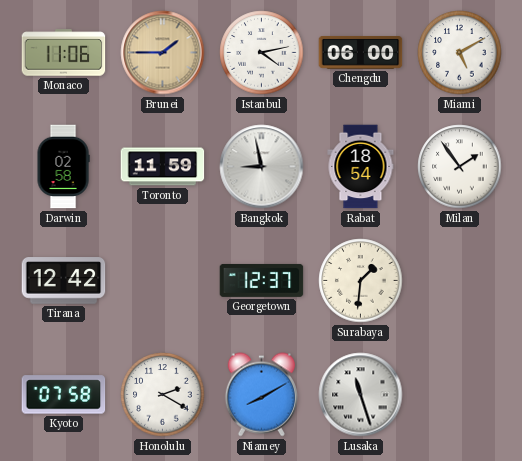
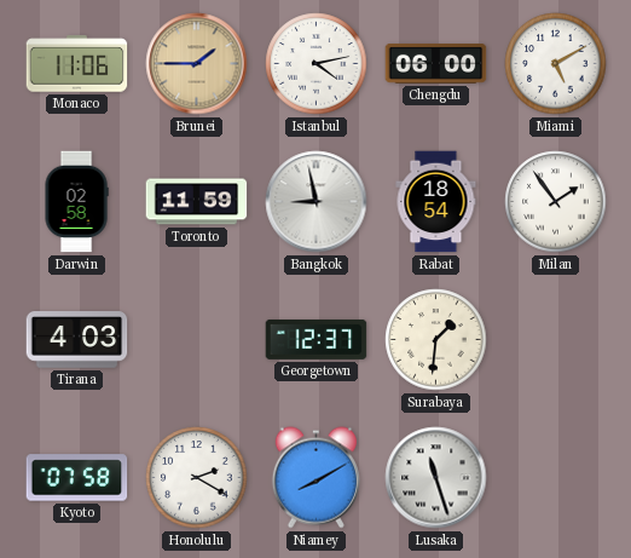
Tirana: 12:42 -> 4:03 (77, 340)
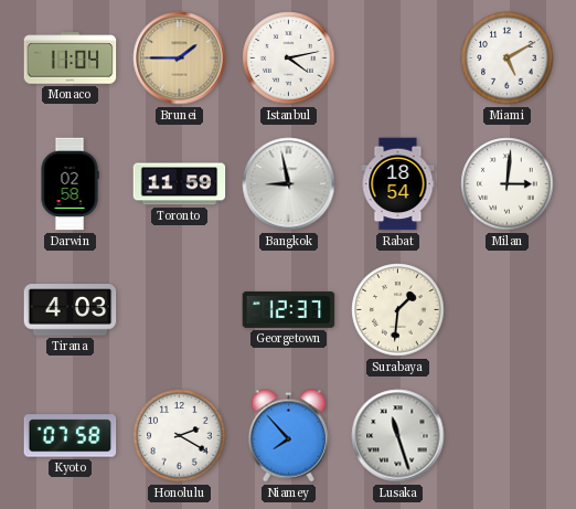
Monaco: 11:06 -> 11:04 (71, 59)
Chengdu: 06:00 -> none (436, 64)
Milan: 1:54 -> 3:01 (508, 184)
Niamey: 8:10 -> 7:53 (288, 436)
